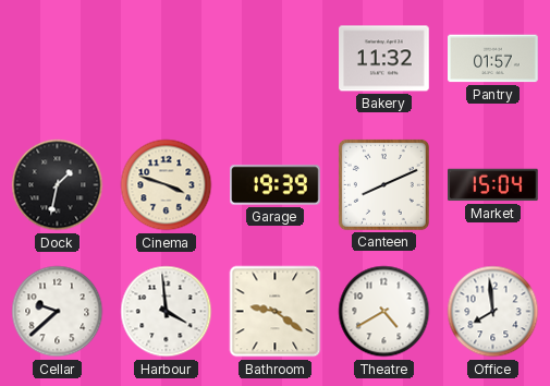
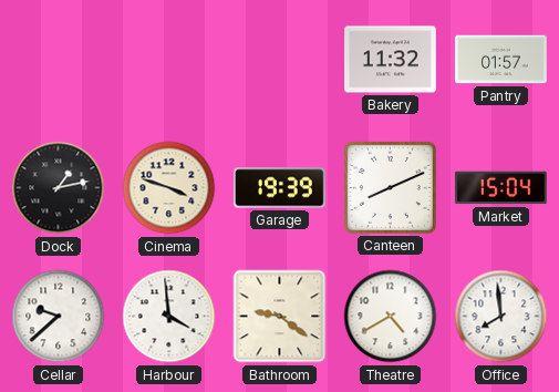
Dock: 1:32 -> 1:13 (59, 188)
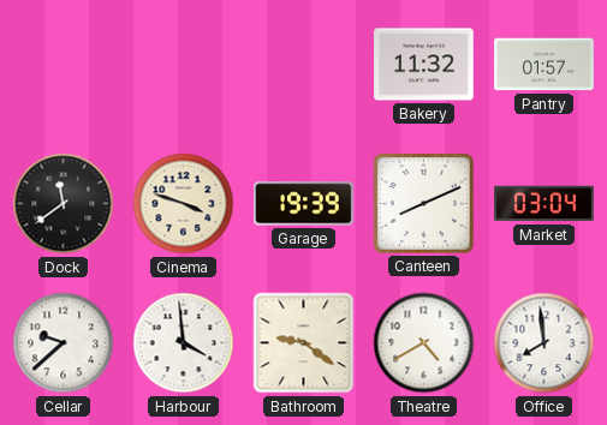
Dock: 1:13 -> 11:39 (64, 204)
Market: 15:04 -> 03:04 (544, 204)
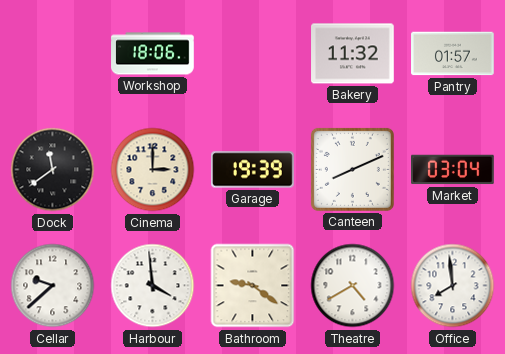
Workshop: none -> 18:06 (153, 54)
Cinema: 3:48 -> 3:00 (153, 170)
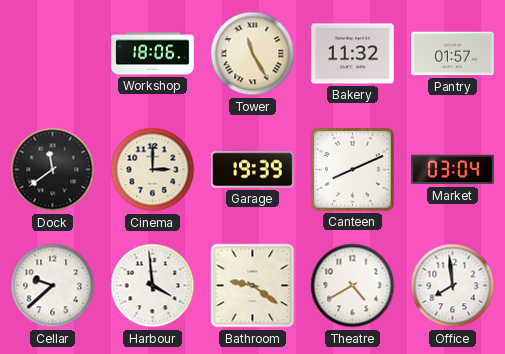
Tower: none -> 11:25 (253, 54)
